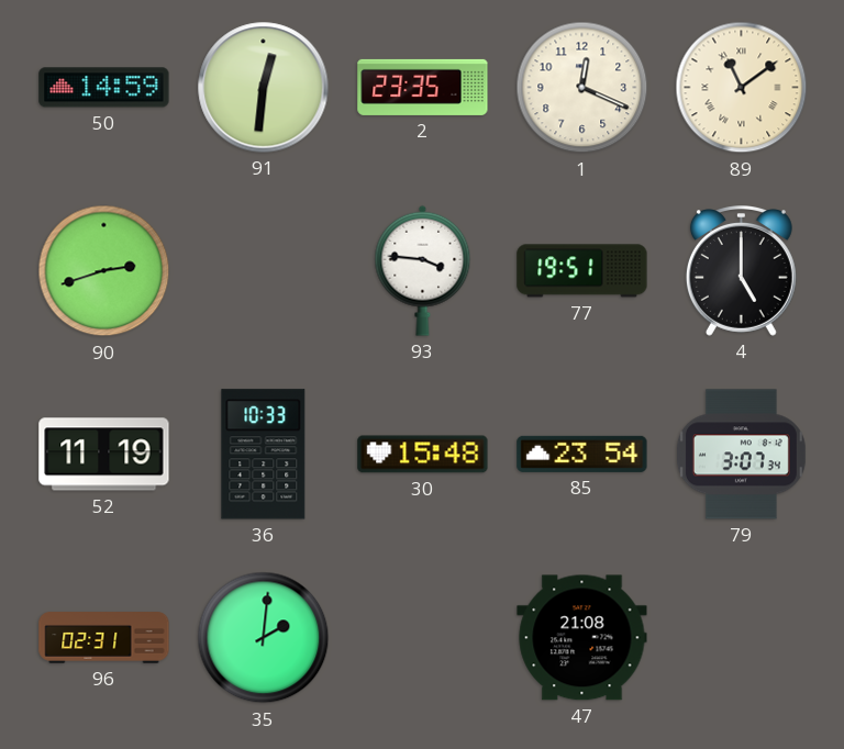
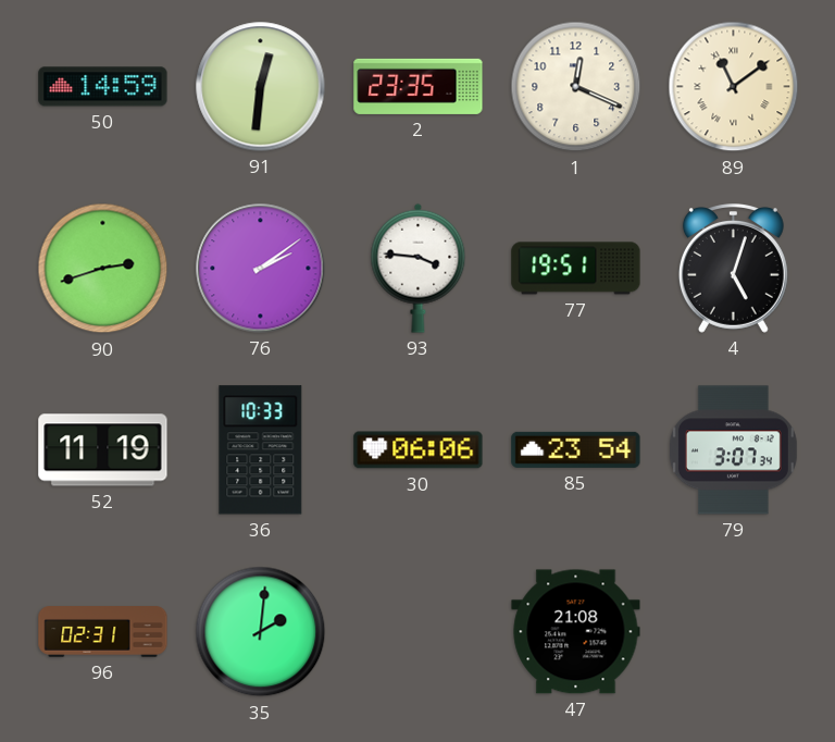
76: none -> 2:09 (261, 269)
4: 5:00 -> 5:03 (733, 269)
30: 15:48 -> 06:06 (419, 450)
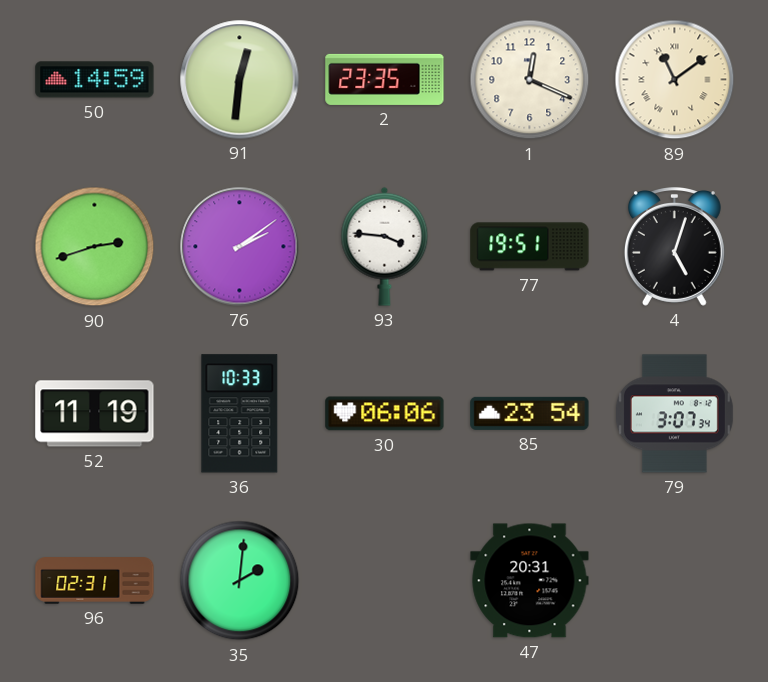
47: 21:08 -> 20:31 (530, 581)
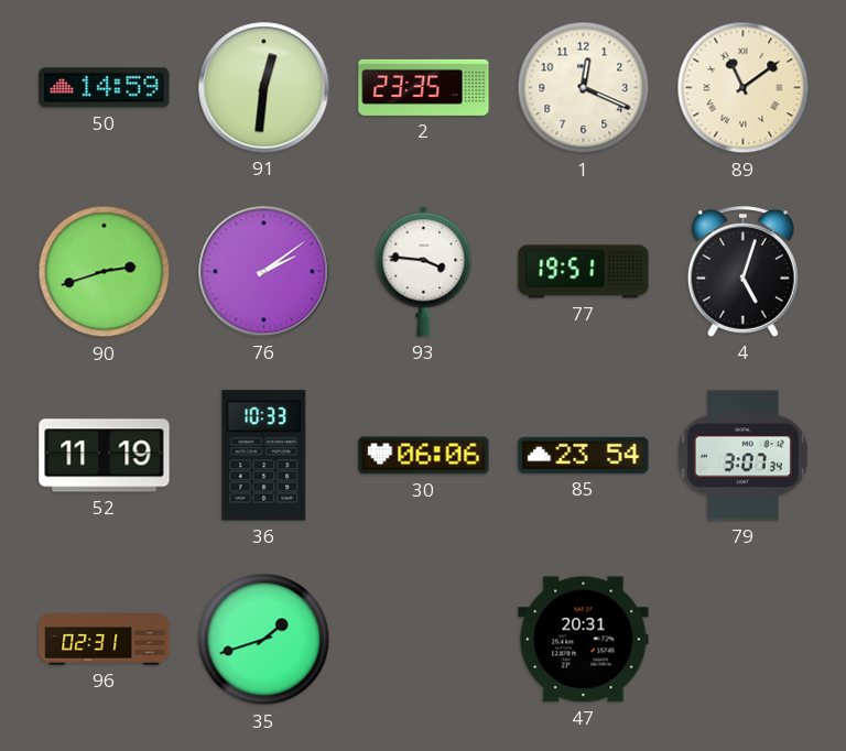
35: 2:01 -> 1:42 (264, 640)
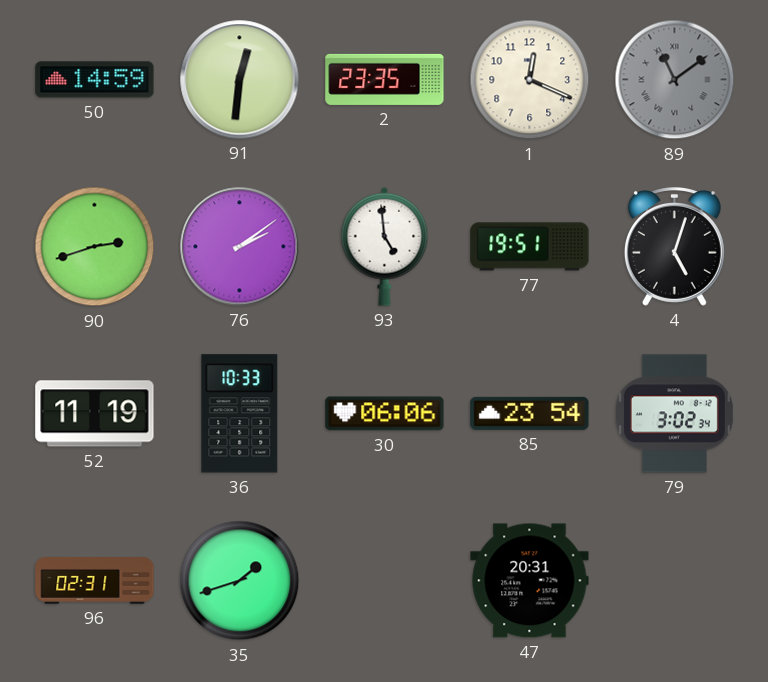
89 dial: cream -> grey (675, 80)
93: 3:46 -> 4:59 (385, 246)
79: 3:07 -> 3:02 (674, 414)
